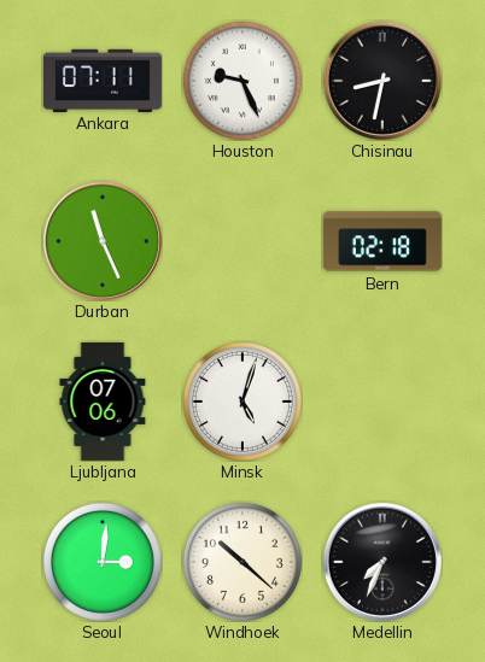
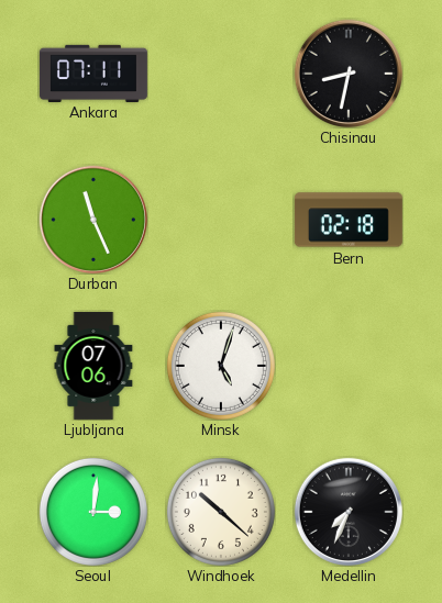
Houston: 9:26 -> none (242, 81)
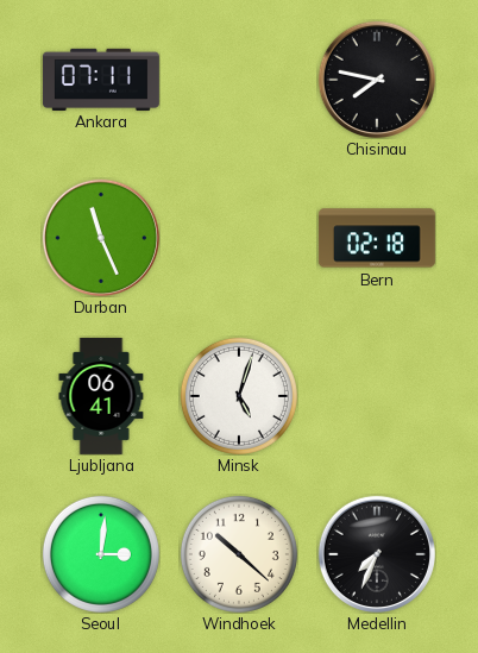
Chisinau: 8:32 -> 7:47 (376, 79)
Ljubljana: 07:06 -> 06:41 (101, 396)
